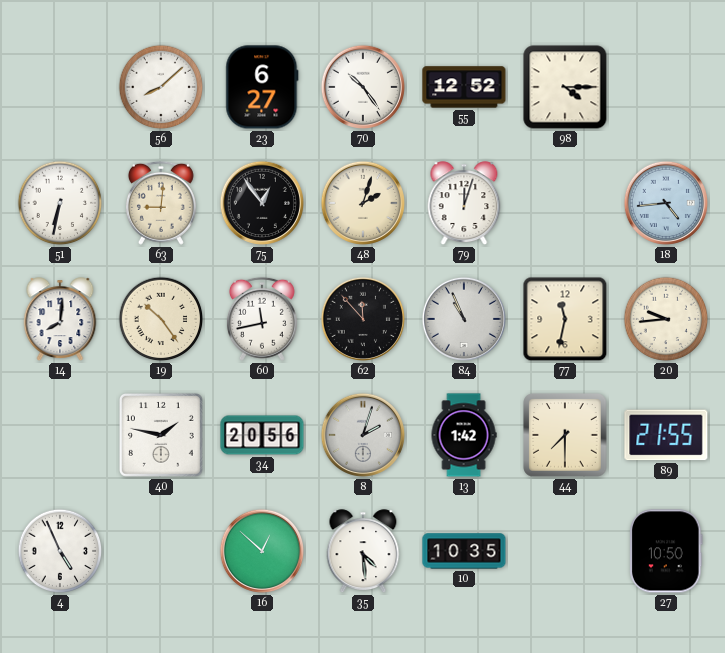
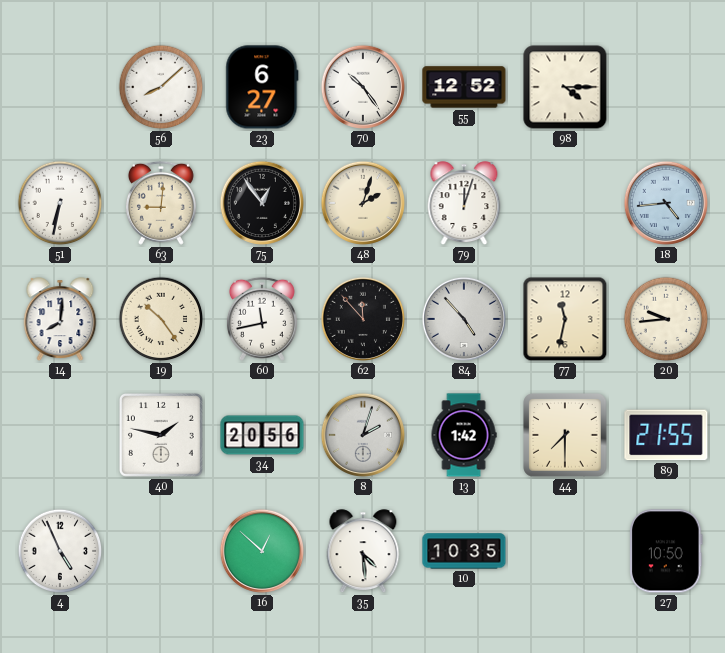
84: 10:56 -> 4:53 (464, 319)
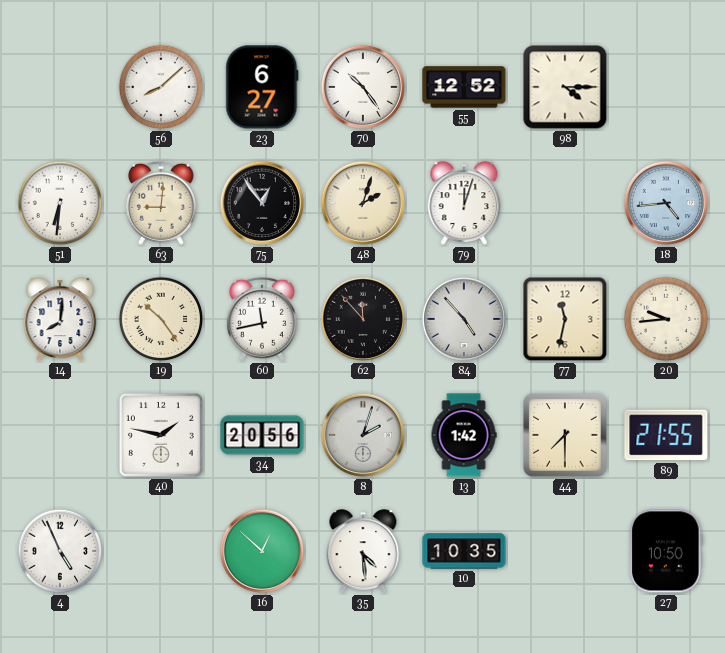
51: 6:32 -> 6:31 (60, 203)
